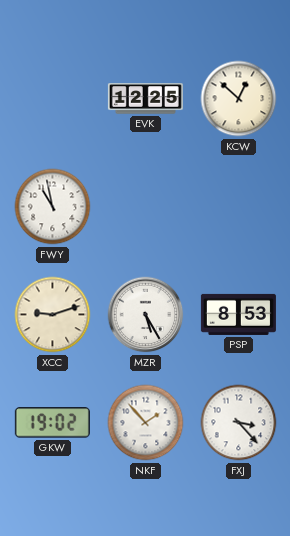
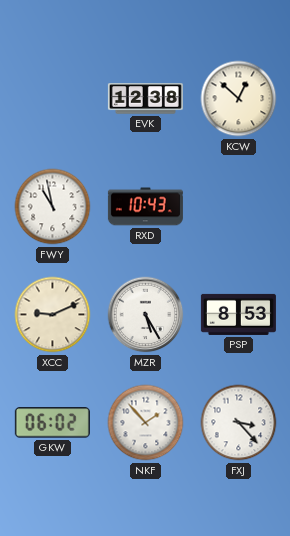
EVK: 12:25 -> 12:38 (145, 99)
RXD: none -> 10:43 (145, 207)
XCC: 9:12 -> 9:11 (53, 315)
GKW: 19:02 -> 06:02 (52, 423)
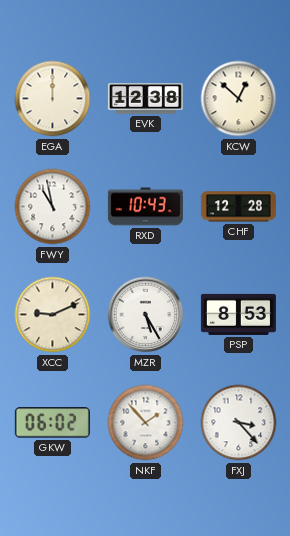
EGA: none -> 12:00 (53, 99)
CHF: none -> 12:28 (238, 207)
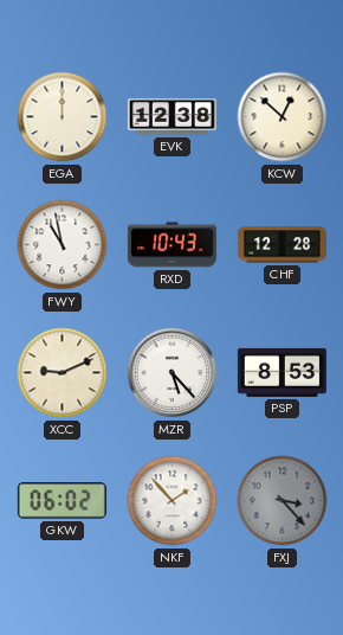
MZR: 5:25 -> 5:23 (173, 373)
FXJ dial: white -> grey (283, 501)
